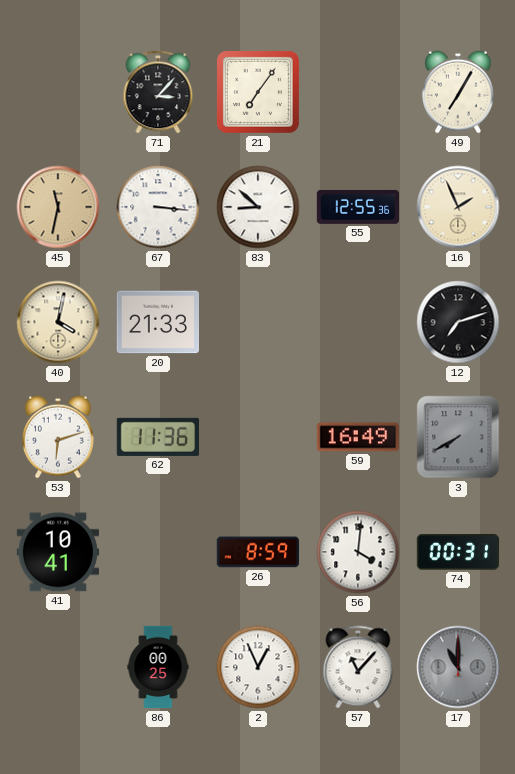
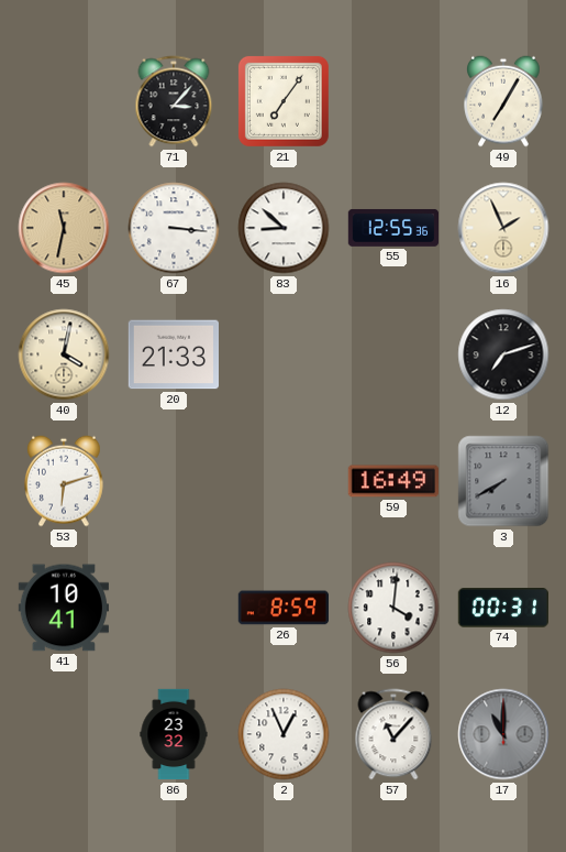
62: 11:36 -> none (157, 437)
86: 00:25 -> 23:32 (174, 734)
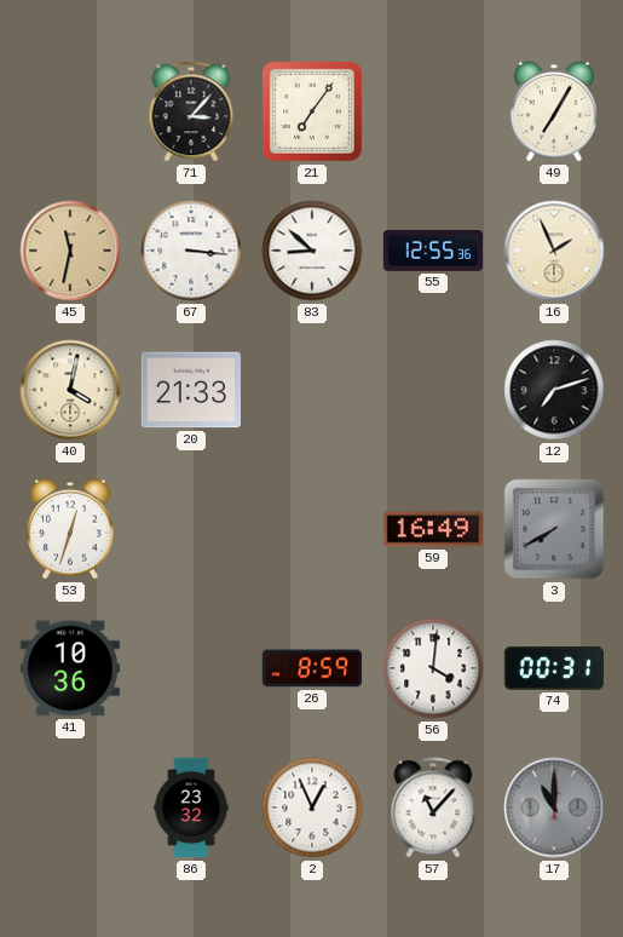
53: 6:12 -> 12:33 (71, 529)
41: 10:41 -> 10:36 (69, 668)
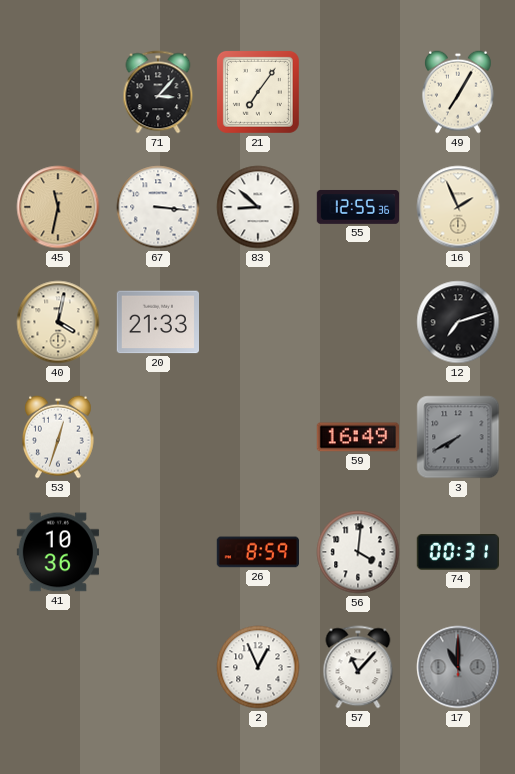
86: 23:32 -> none (191, 807)
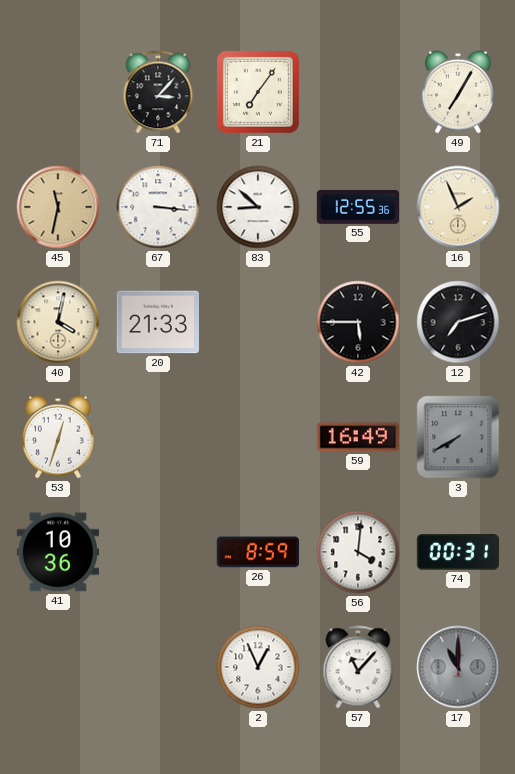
42: none -> 5:45 (358, 322)
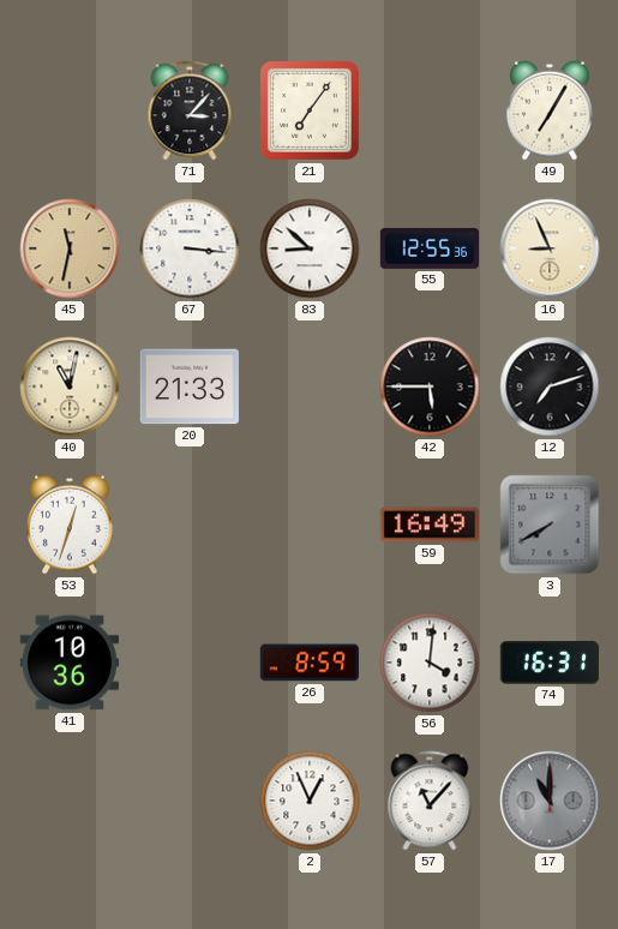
16: 1:56 -> 8:56 (550, 248)
40: 4:02 -> 11:02 (70, 386)
74: 00:31 -> 16:31 (548, 664)
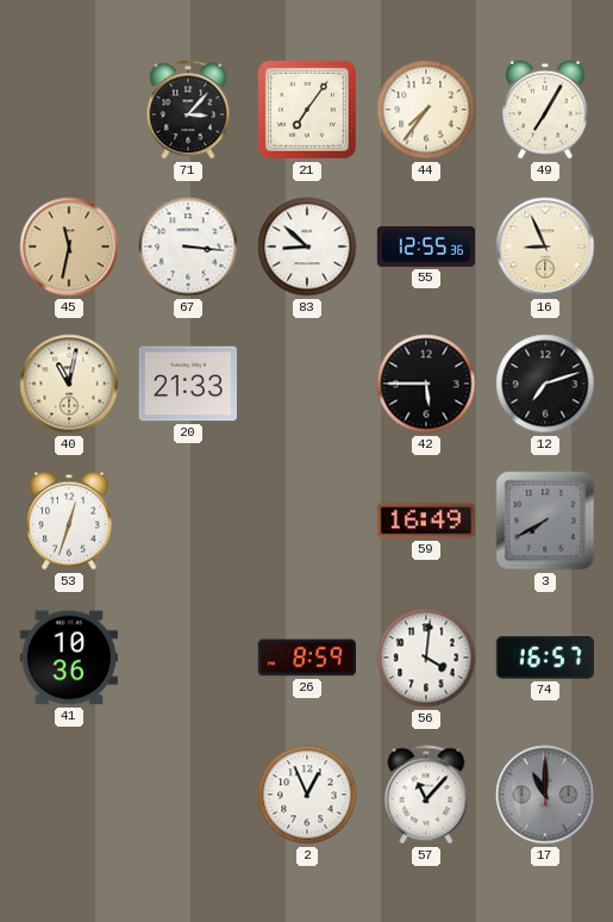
44: none -> 7:36 (426, 110)
74: 16:31 -> 16:57 (544, 659)
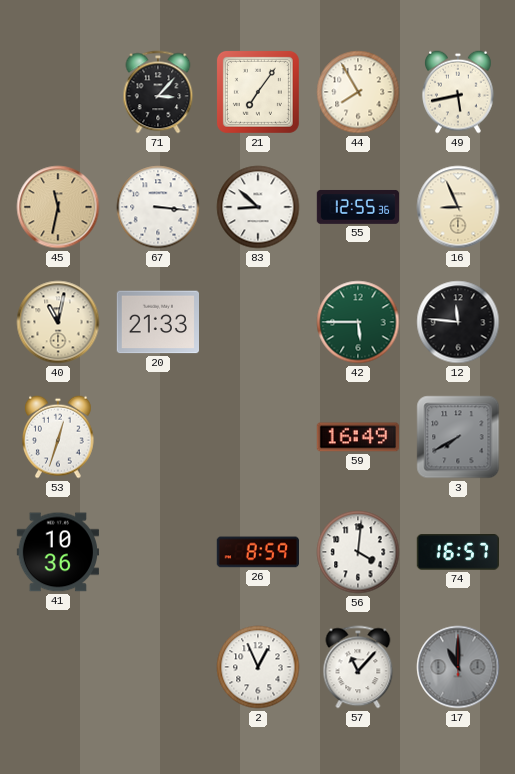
44: 7:36 -> 7:55 (358, 92)
49: 7:05 -> 5:43 (459, 92)
42 dial: black -> green (358, 322)
12: 7:12 -> 11:46 (458, 322)
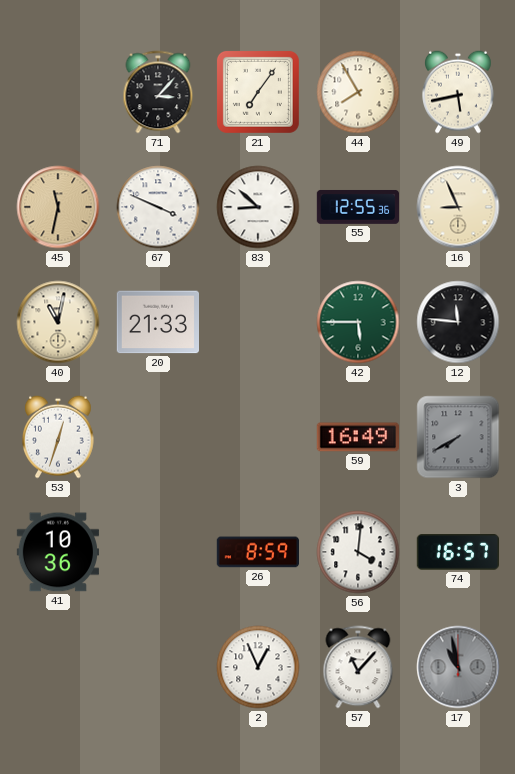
67: 3:16 -> 3:49 (158, 207)
17: 11:00 -> 10:58 (458, 667)
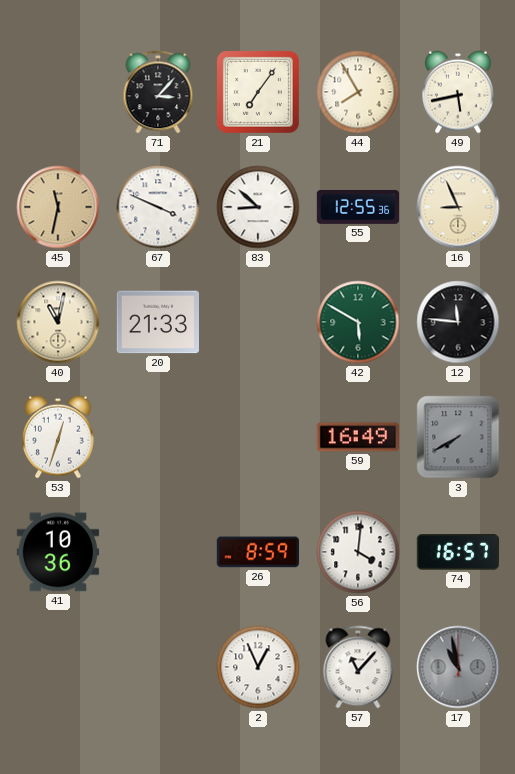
42: 5:45 -> 5:50 (358, 322)
